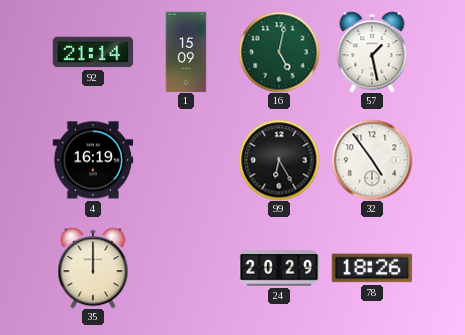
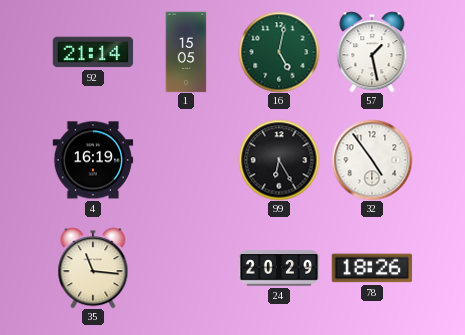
1: 15:09 -> 15:05 (186, 52)
35: 12:00 -> 11:16 (93, 268)
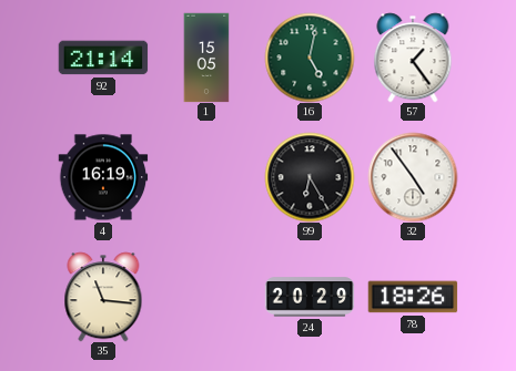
57: 1:28 -> 1:24 (413, 58)
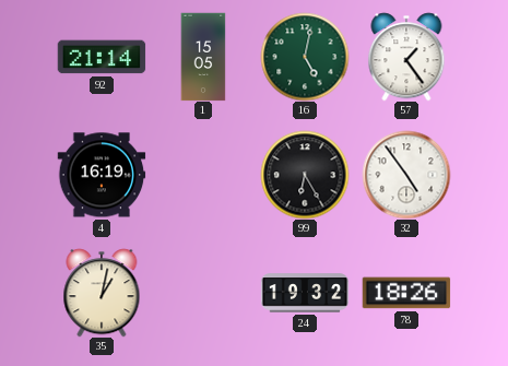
35: 11:16 -> 1:02 (102, 293)
24: 20:29 -> 19:32 (305, 293)
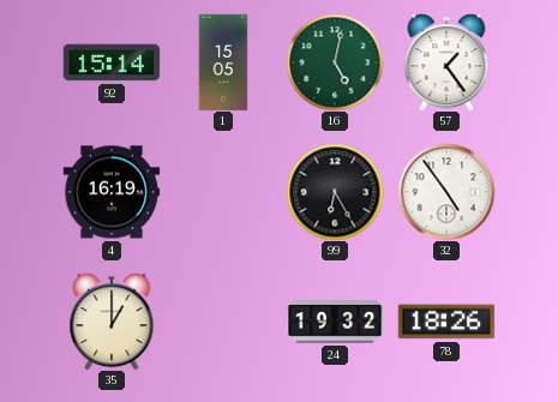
92: 21:14 -> 15:14 (112, 62)
35: 1:02 -> 1:00 (112, 322)
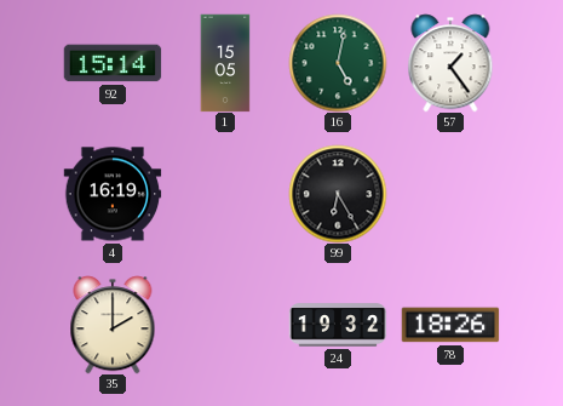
32: 4:54 -> none (446, 192)
35: 1:00 -> 2:00 (113, 325)
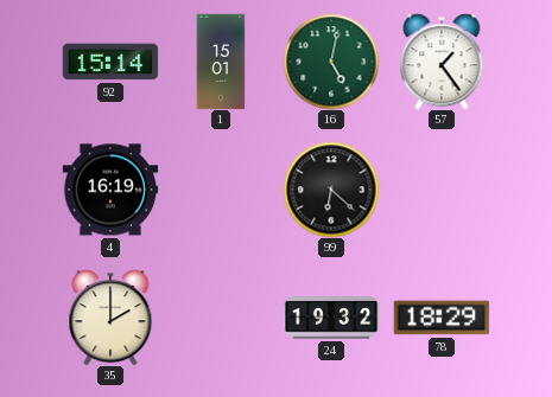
1: 15:05 -> 15:01 (221, 62)
99: 6:25 -> 6:22 (331, 190)
78: 18:26 -> 18:29 (442, 318)
